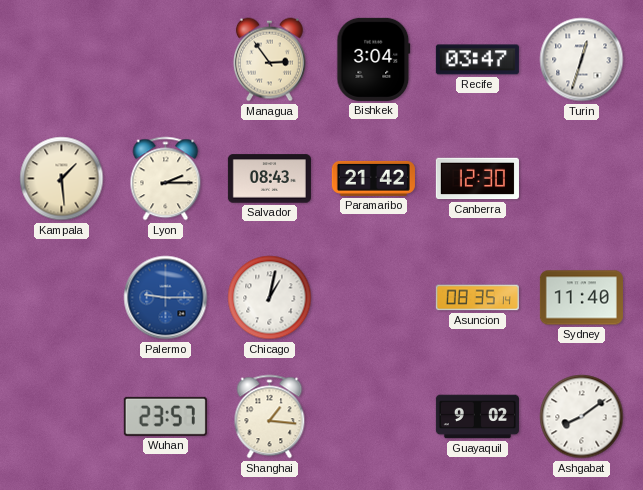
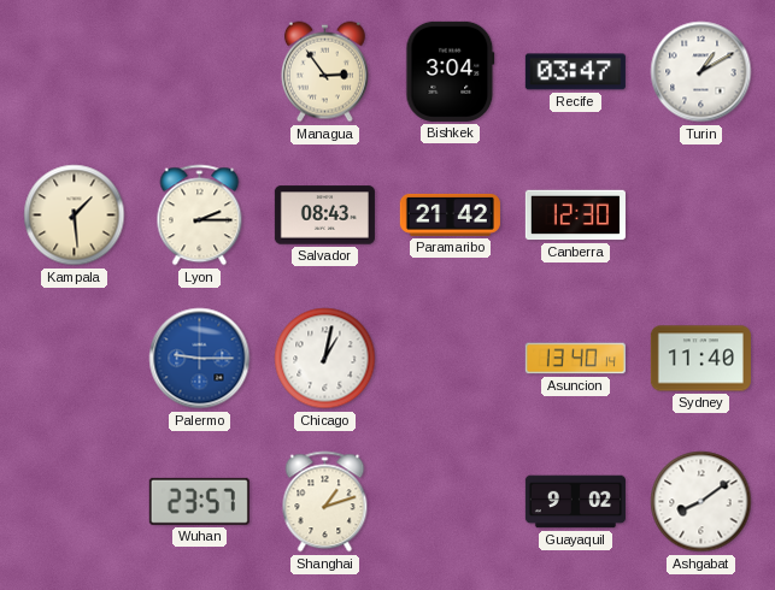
Turin: 12:33 -> 1:10 (701, 72)
Asuncion: 08:35 -> 13:40 (575, 359)
Shanghai: 1:16 -> 1:12 (325, 502)
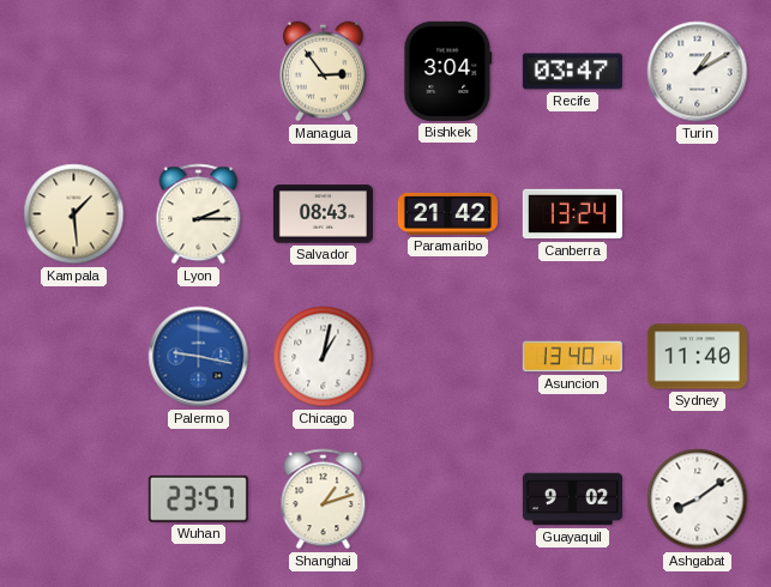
Canberra: 12:30 -> 13:24 (572, 214)
Palermo: 9:15 -> 9:17 (199, 357)
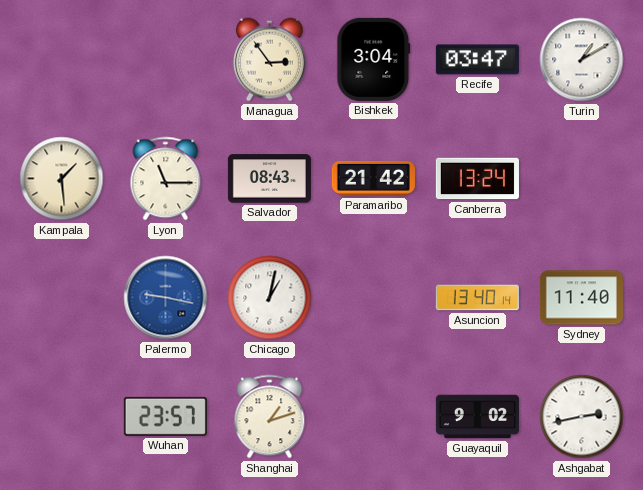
Lyon: 2:15 -> 11:15 (166, 179)
Ashgabat: 8:09 -> 2:43 (582, 417)
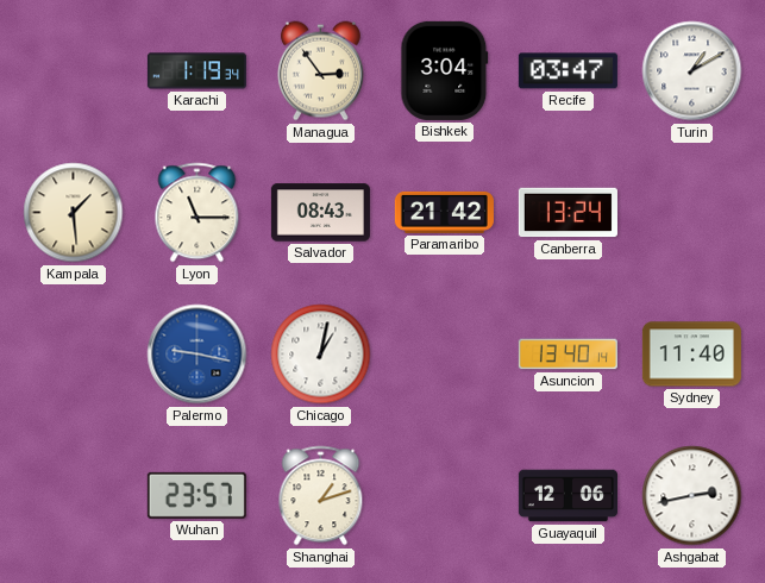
Karachi: none -> 1:19 (196, 71)
Guayaquil: 9:02 -> 12:06 (568, 496)
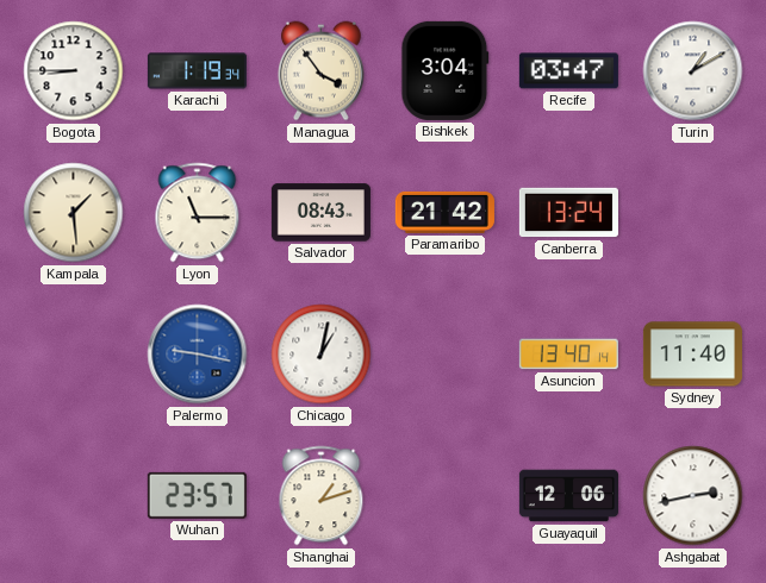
Bogota: none -> 8:45 (74, 71)
Managua: 2:54 -> 3:54 (320, 71)
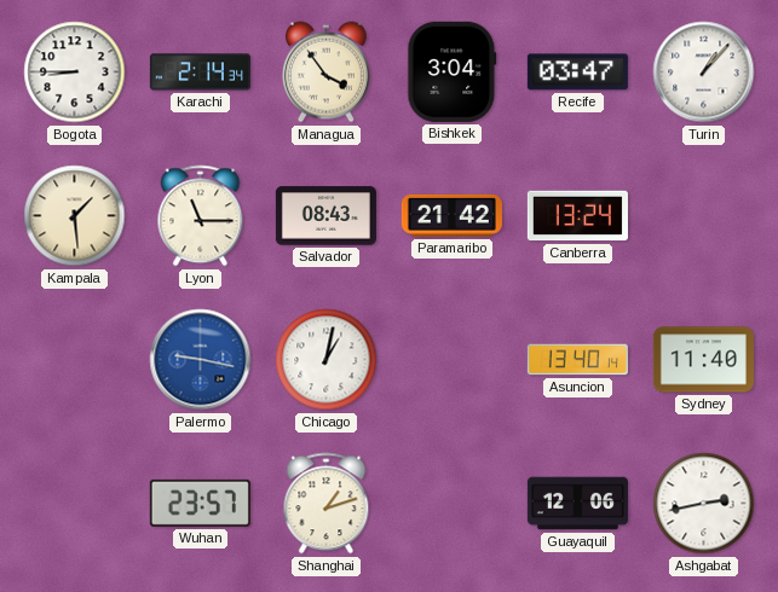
Karachi: 1:19 -> 2:14 (200, 72)
Turin: 1:10 -> 1:07 (704, 72)
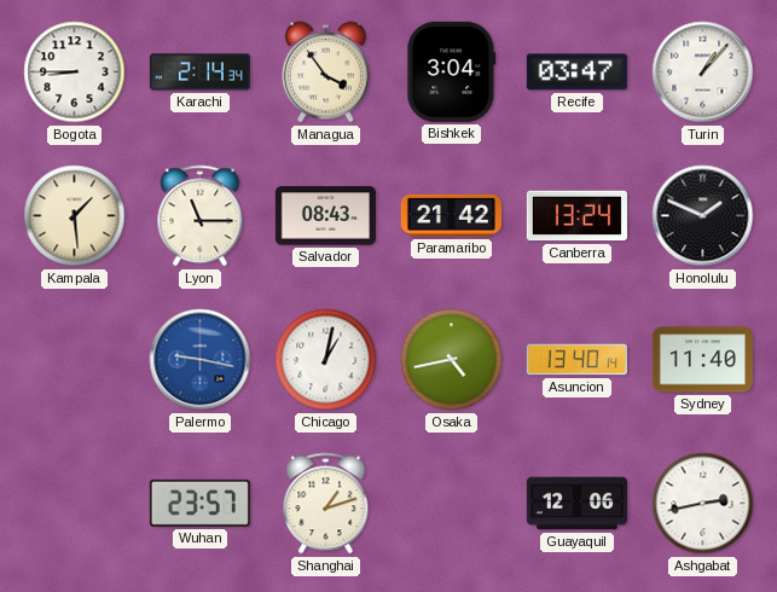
Honolulu: none -> 1:49 (703, 216)
Osaka: none -> 4:43 (452, 360)
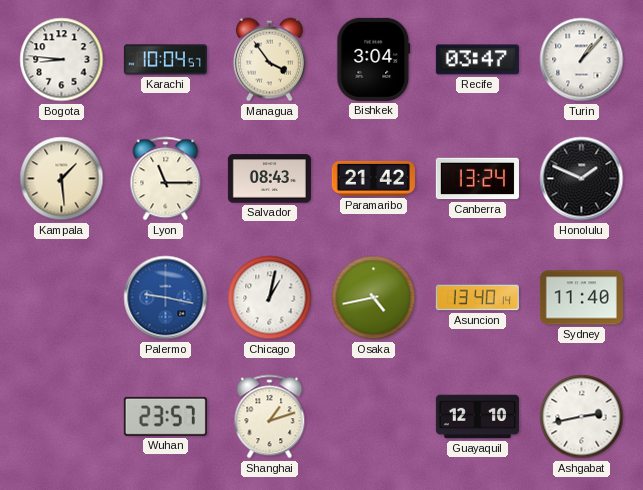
Bogota: 8:45 -> 8:46 (62, 60)
Karachi: 2:14 -> 10:04 (165, 60)
Guayaquil: 12:06 -> 12:10 (477, 417)
